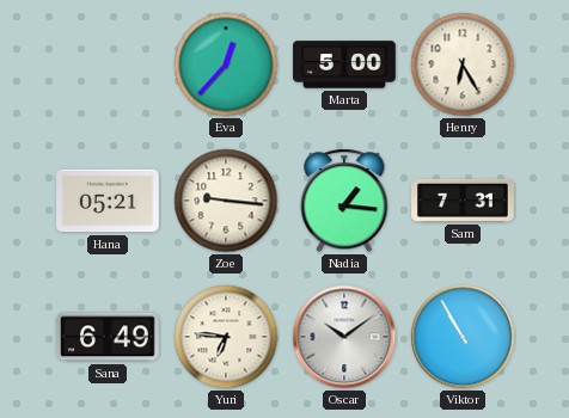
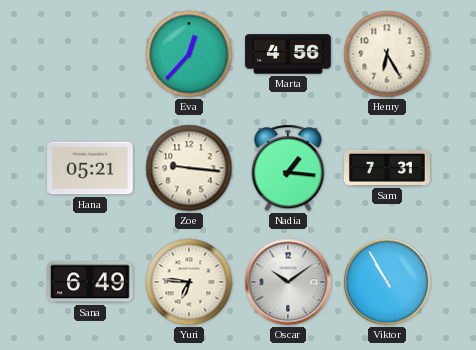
Marta: 5:00 -> 4:56 (288, 54)
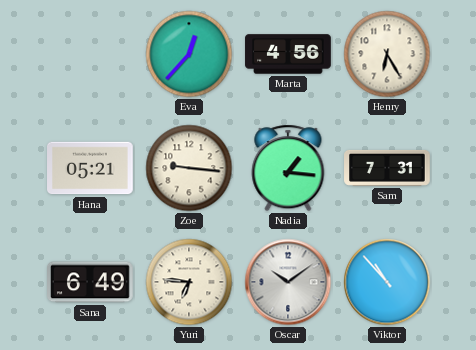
Viktor: 10:55 -> 10:53 (387, 282)
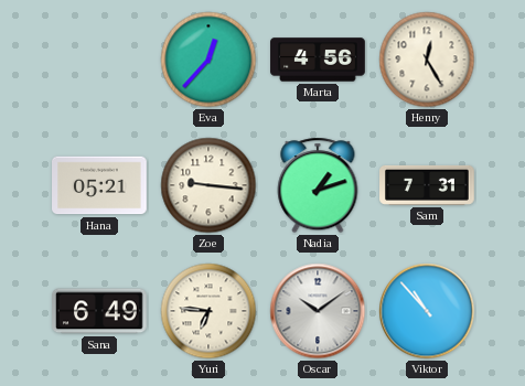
Henry: 6:25 -> 12:25 (427, 60)
Nadia: 1:16 -> 1:12 (318, 185)
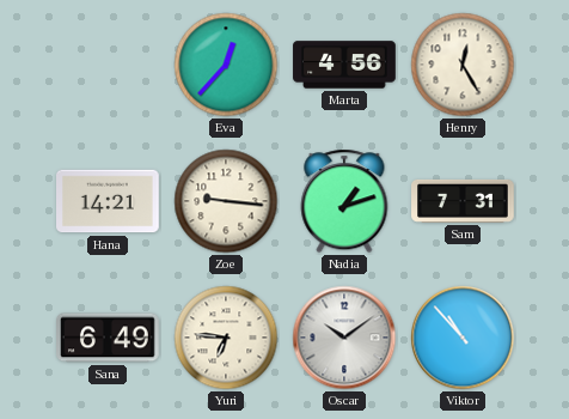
Hana: 05:21 -> 14:21 (108, 201)
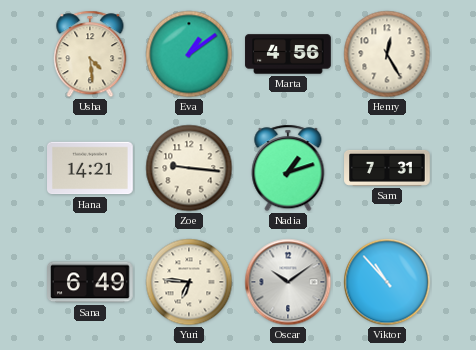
Usha: none -> 4:29 (90, 54)
Eva: 12:37 -> 1:09 (189, 54)
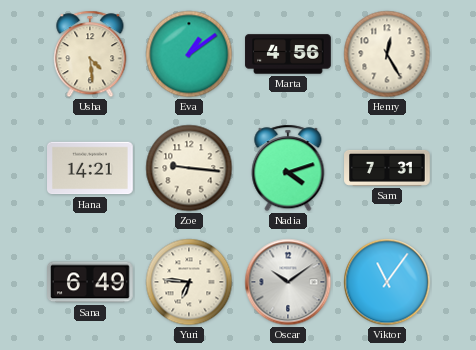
Nadia: 1:12 -> 4:12 (288, 168)
Viktor: 10:53 -> 11:06 (387, 282)
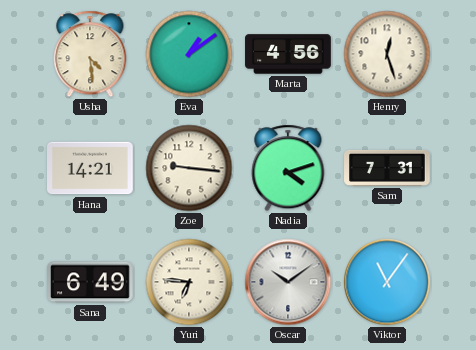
Henry: 12:25 -> 12:27 (387, 54)
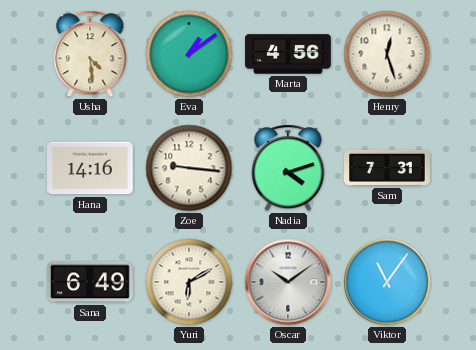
Hana: 14:21 -> 14:16 (90, 168)
Yuri: 6:46 -> 6:10 (189, 282)
